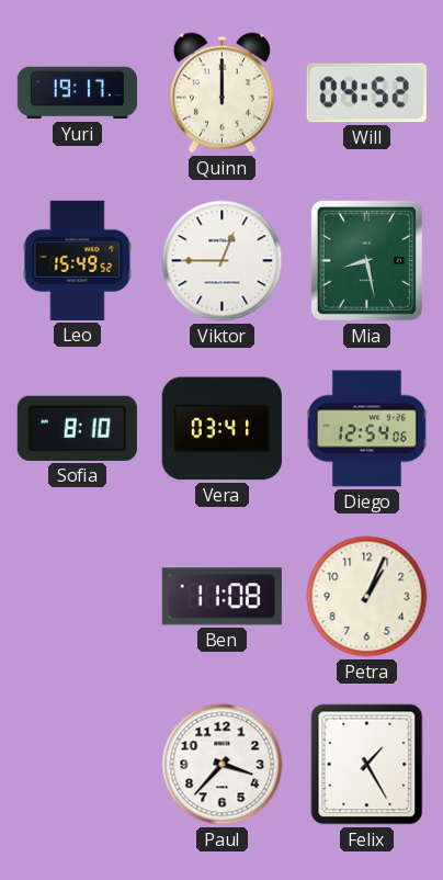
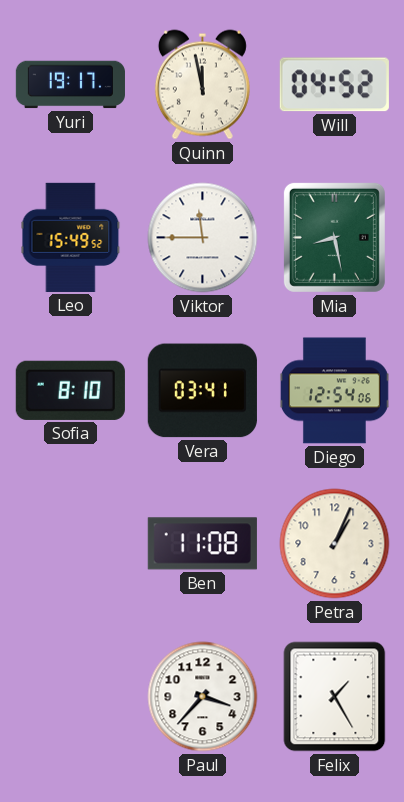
Quinn: 12:00 -> 11:58 (202, 85)
Viktor: 12:45 -> 11:45 (203, 238)
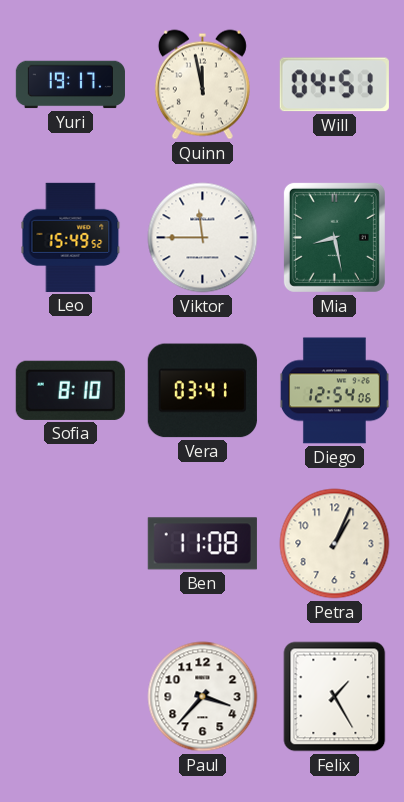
Will: 04:52 -> 04:51 (334, 85)
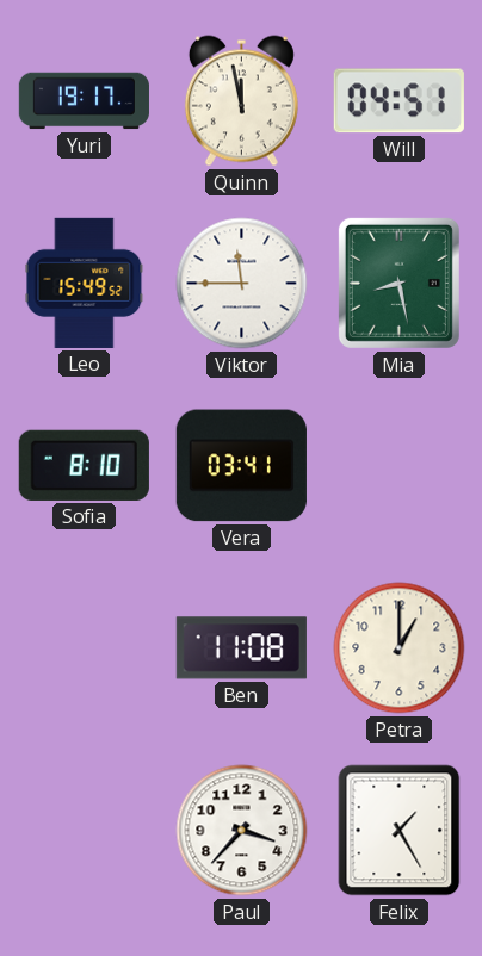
Diego: 12:54 -> none (334, 391)
Petra: 1:04 -> 1:00 (400, 648)
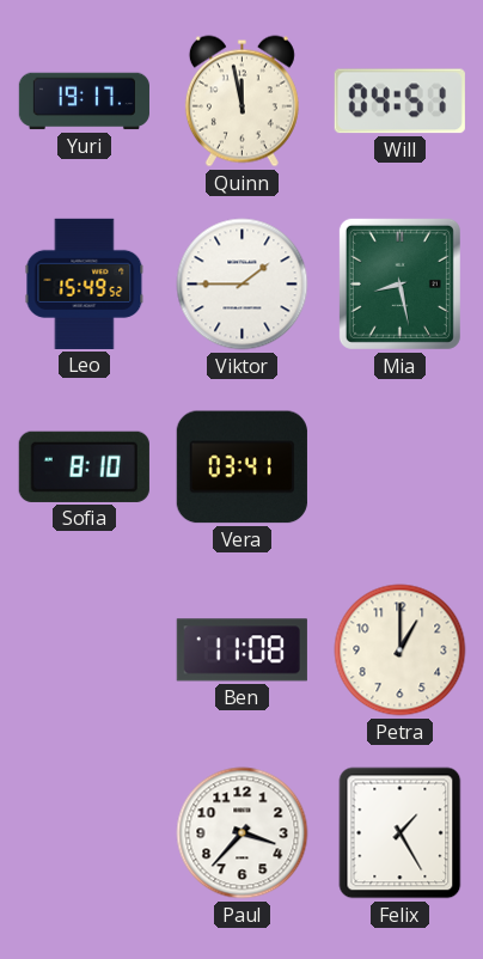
Viktor: 11:45 -> 1:45 (243, 285)
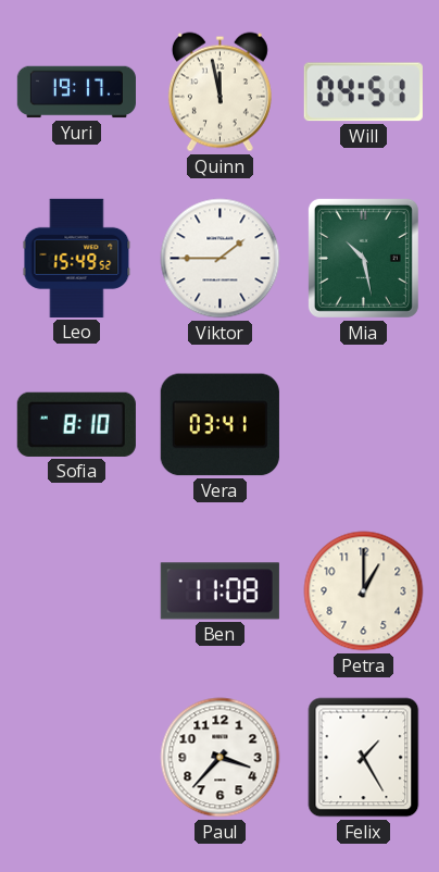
Mia: 8:28 -> 10:28 (363, 258)
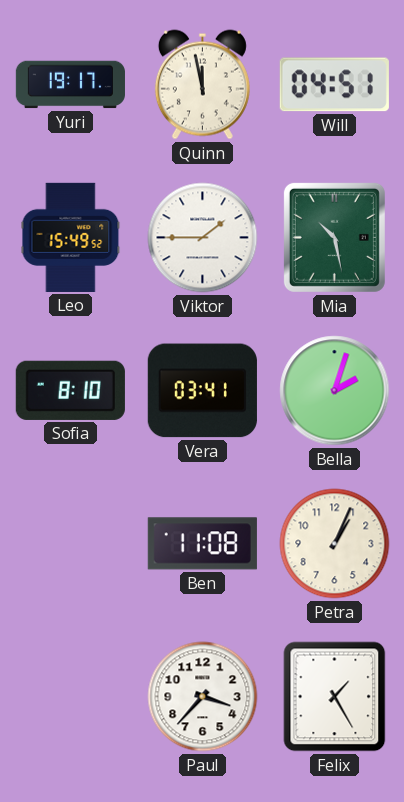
Bella: none -> 2:03 (335, 391)
Petra: 1:00 -> 1:04 (335, 544)
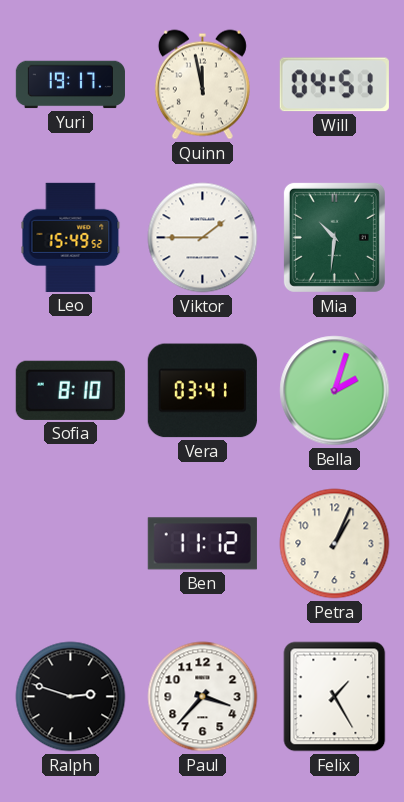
Mia: 10:28 -> 10:31 (334, 237)
Ben: 11:08 -> 11:12 (202, 544)
Ralph: none -> 2:48 (71, 697)
